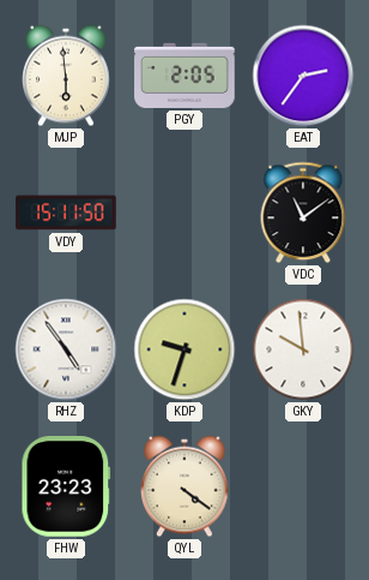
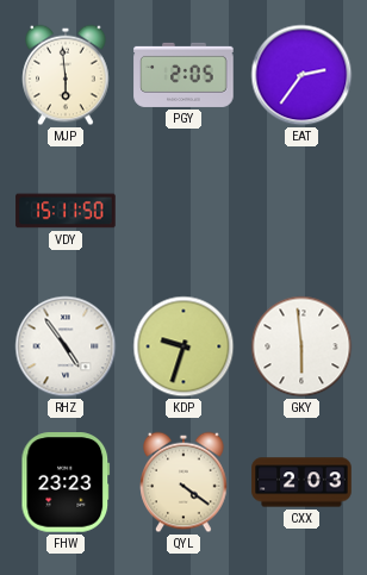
VDC: 11:09 -> none (303, 213)
GKY: 9:59 -> 5:59 (301, 346)
CXX: none -> 2:03 (301, 482)
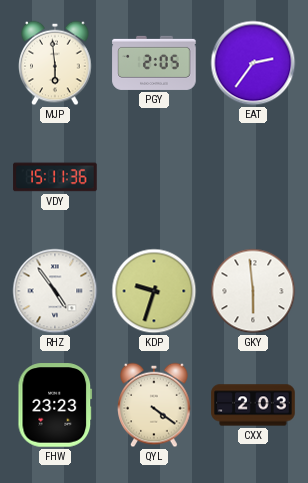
VDY: 15:11:50 -> 15:11:36 (55, 177)
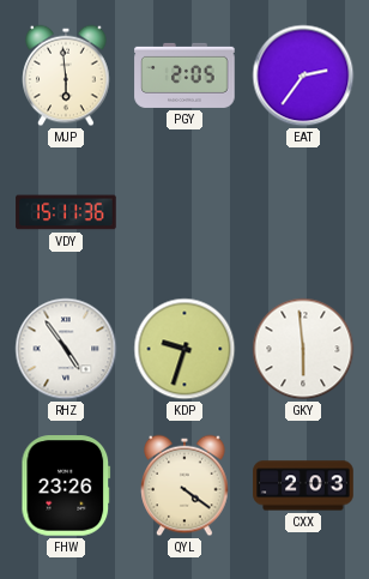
FHW: 23:23 -> 23:26 (66, 485)
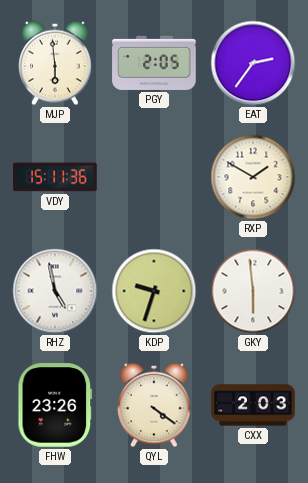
RXP: none -> 1:50 (253, 177)
RHZ: 4:54 -> 4:58 (55, 291)
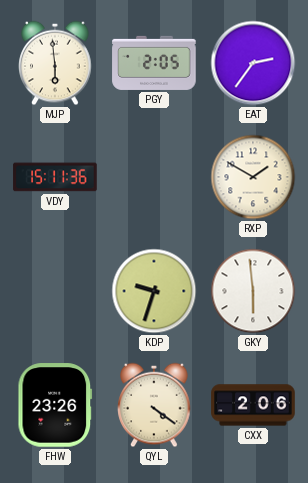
RHZ: 4:58 -> none (55, 291)
CXX: 2:03 -> 2:06 (253, 405)
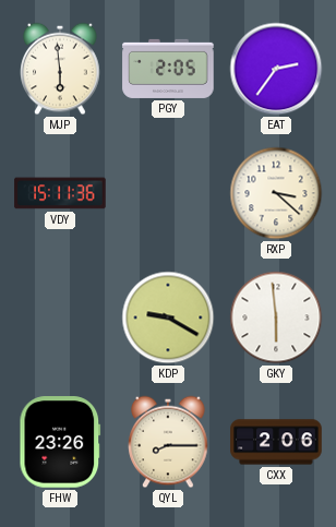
RXP: 1:50 -> 3:22 (276, 193)
KDP: 9:33 -> 9:20 (168, 318)
QYL: 4:21 -> 8:15 (168, 442)
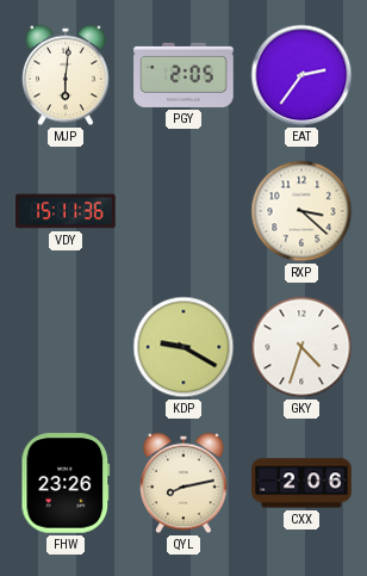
MJP: 5:59 -> 6:01 (66, 75)
GKY: 5:59 -> 4:33 (301, 347)
QYL: 8:15 -> 8:13 (183, 483)
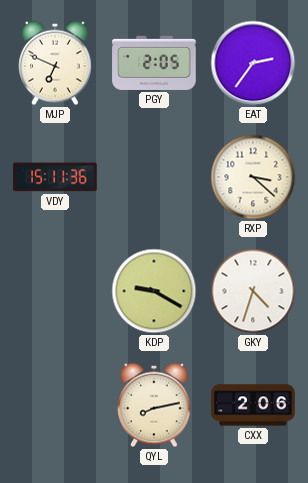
MJP: 6:01 -> 6:49 (55, 63)
FHW: 23:26 -> none (66, 483)
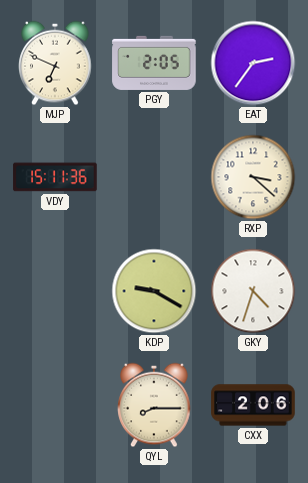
QYL: 8:13 -> 8:15 (154, 405)
